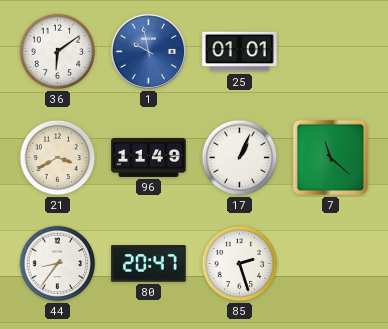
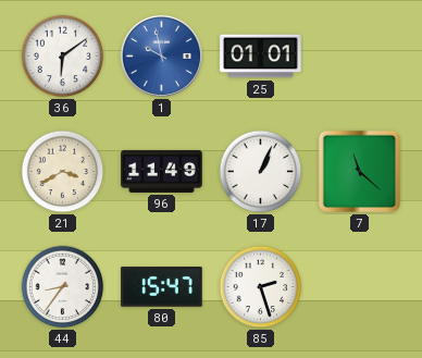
80: 20:47 -> 15:47 (162, 287)
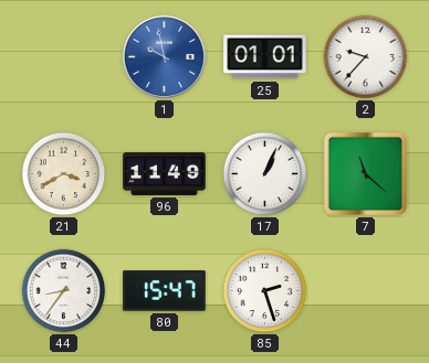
36: 6:09 -> none (63, 57)
2: none -> 9:37 (366, 57)
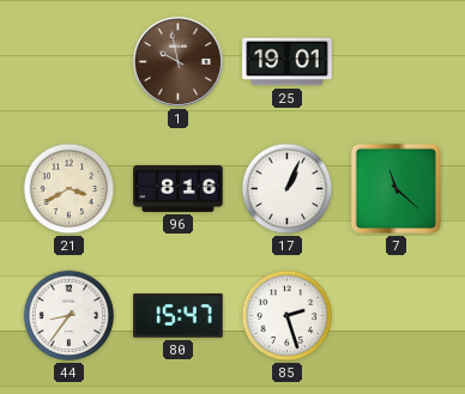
1 dial: blue -> brown (177, 61)
25: 01:01 -> 19:01 (288, 62)
2: 9:37 -> none (366, 57)
96: 11:49 -> 8:16 (179, 188)
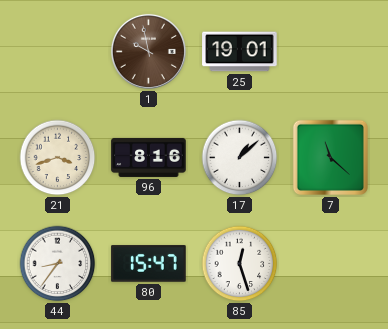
21: 3:40 -> 3:42 (58, 158)
17: 1:04 -> 1:08 (240, 158)
85: 2:27 -> 12:27 (240, 264)
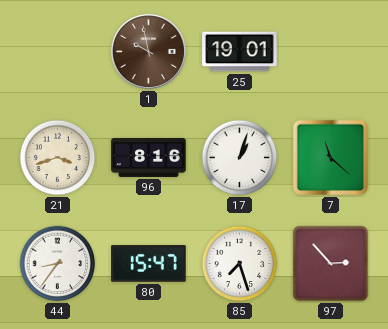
17: 1:08 -> 1:03 (240, 158)
85: 12:27 -> 7:27 (240, 264)
97: none -> 2:53 (331, 264)
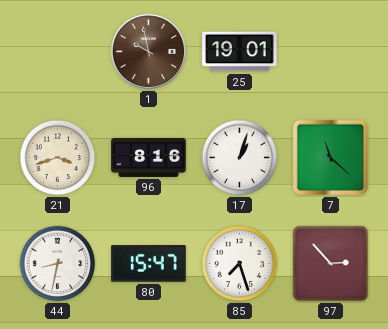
44: 8:36 -> 8:32 (58, 264)
